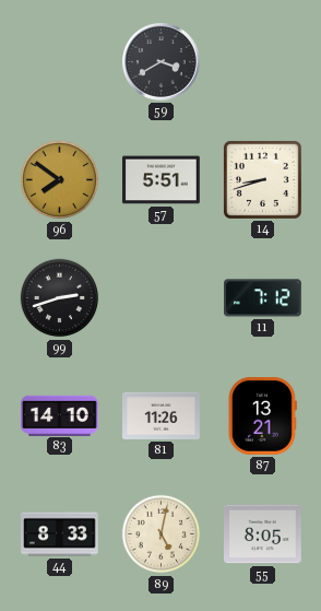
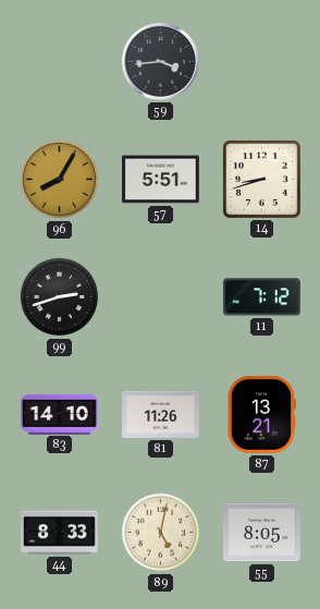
59: 3:40 -> 3:44 (161, 62)
96: 7:51 -> 8:05 (60, 180)
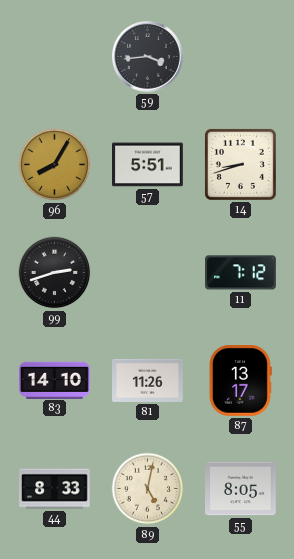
87: 13:21 -> 13:17 (240, 381)
